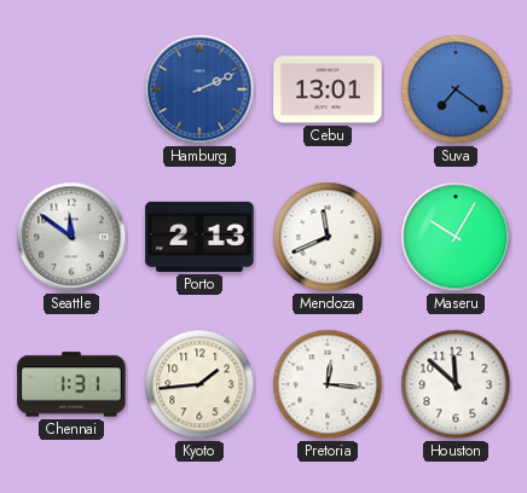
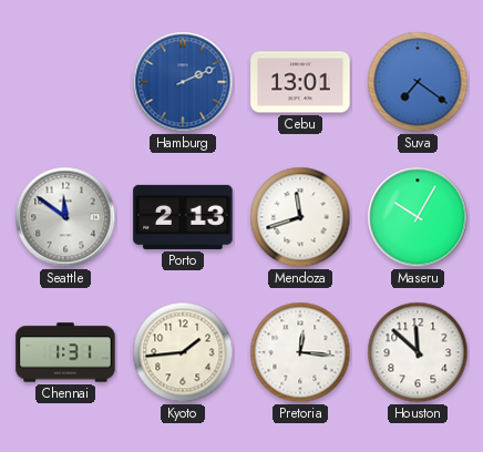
Mendoza: 11:41 -> 11:42 (300, 217)
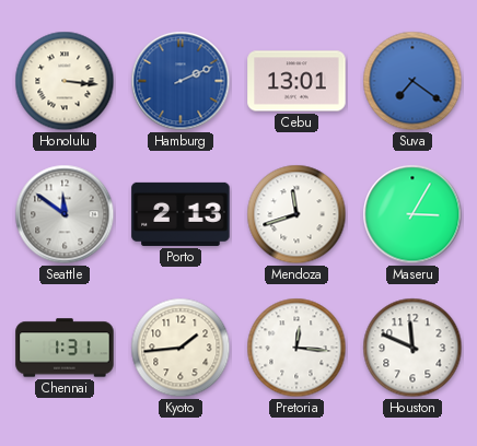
Honolulu: none -> 3:16 (65, 81)
Maseru: 10:05 -> 3:05 (412, 214)
Houston: 11:52 -> 11:49 (412, 348)
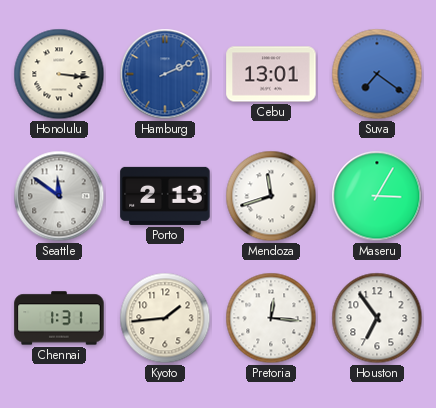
Houston: 11:49 -> 6:54 (377, 318)
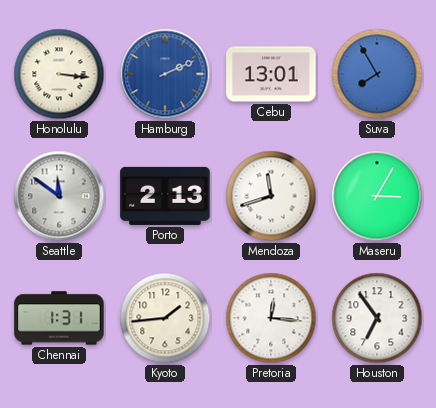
Suva: 7:21 -> 7:55 (377, 74)
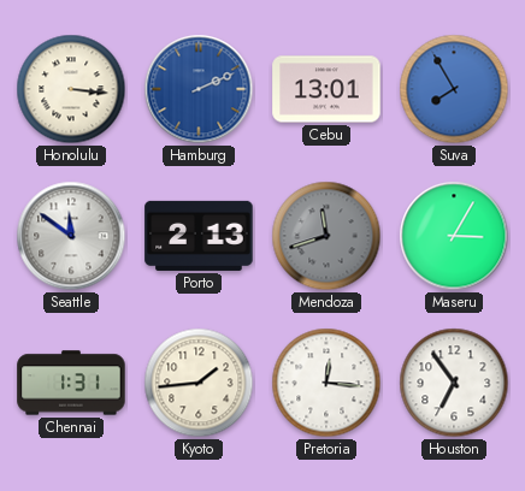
Mendoza dial: white -> grey (326, 236)
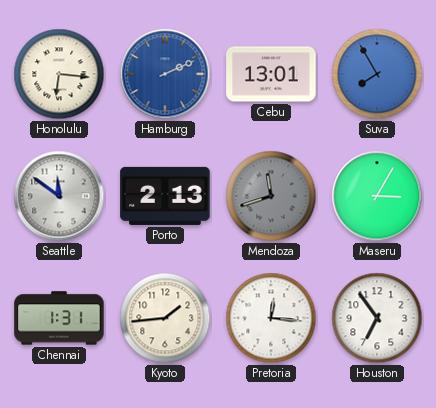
Honolulu: 3:16 -> 6:16 (59, 74)
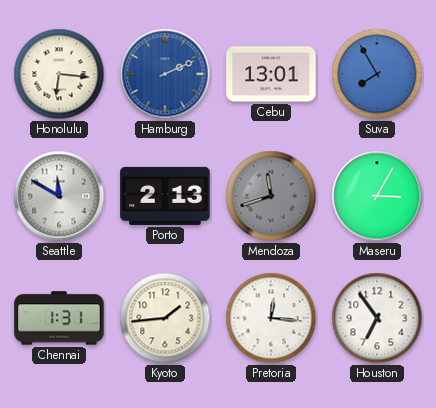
Seattle: 11:51 -> 11:50 (59, 196)
